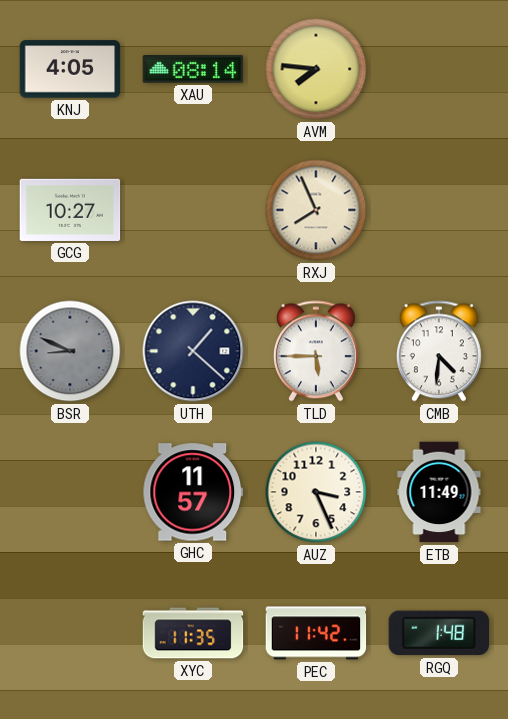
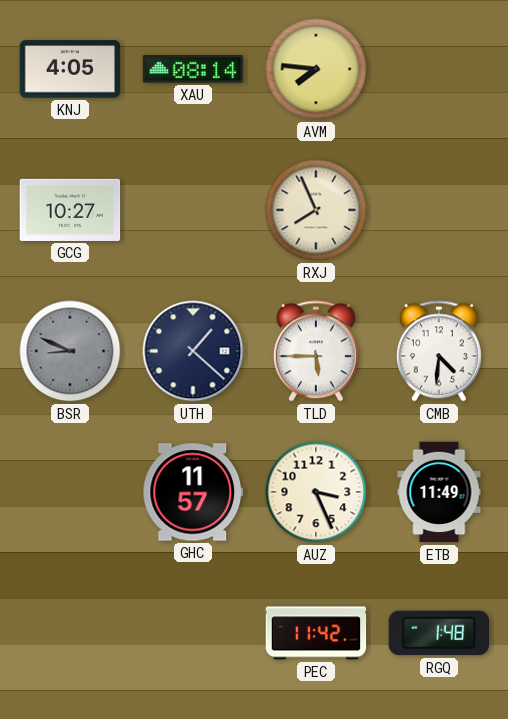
XYC: 11:35 -> none (193, 633)
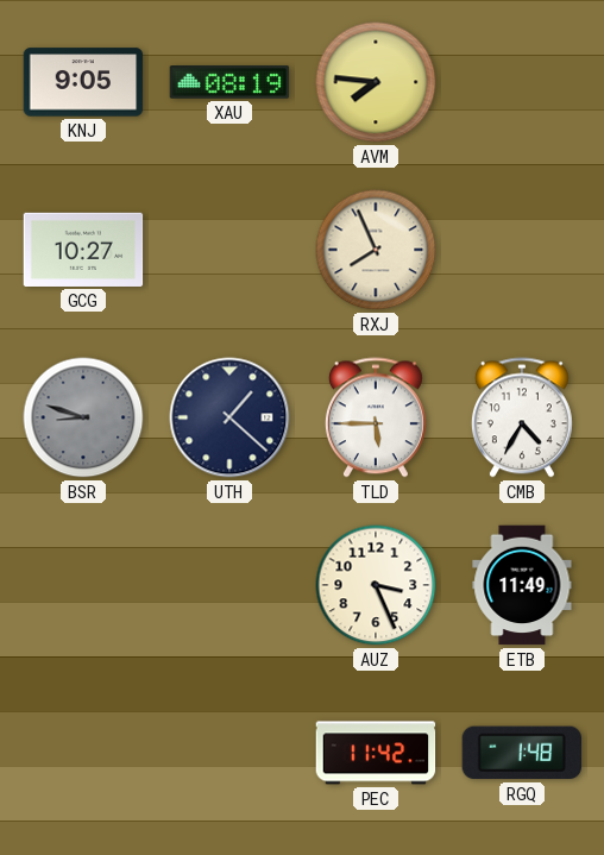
KNJ: 4:05 -> 9:05 (83, 82)
XAU: 08:14 -> 08:19 (229, 83)
BSR: 8:49 -> 8:48 (83, 417)
CMB: 4:31 -> 4:35 (522, 417)
GHC: 11:57 -> none (193, 492)
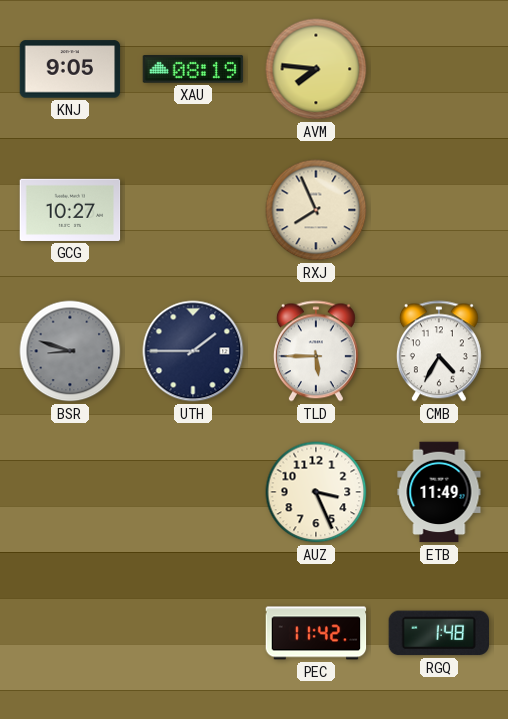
UTH: 1:22 -> 1:45 (193, 351)
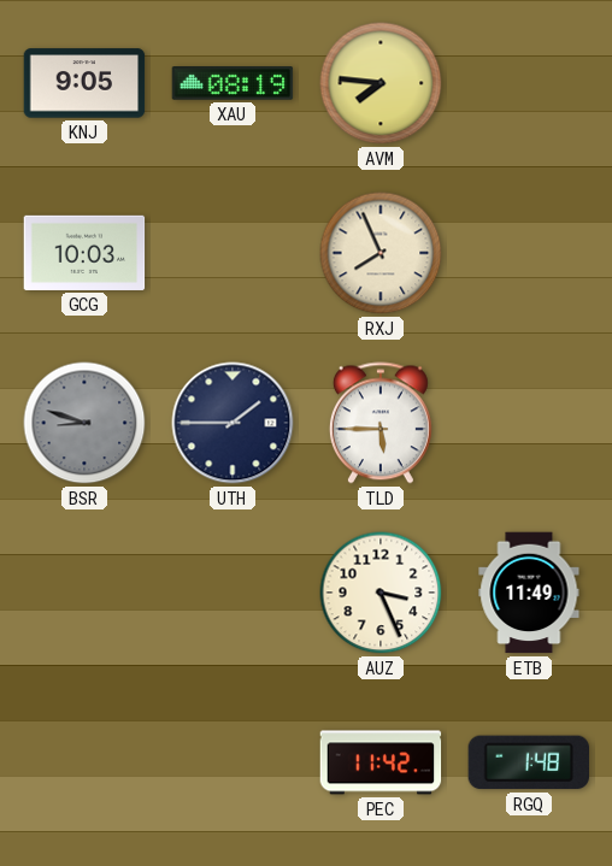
GCG: 10:27 -> 10:03 (84, 253)
CMB: 4:35 -> none (439, 351)
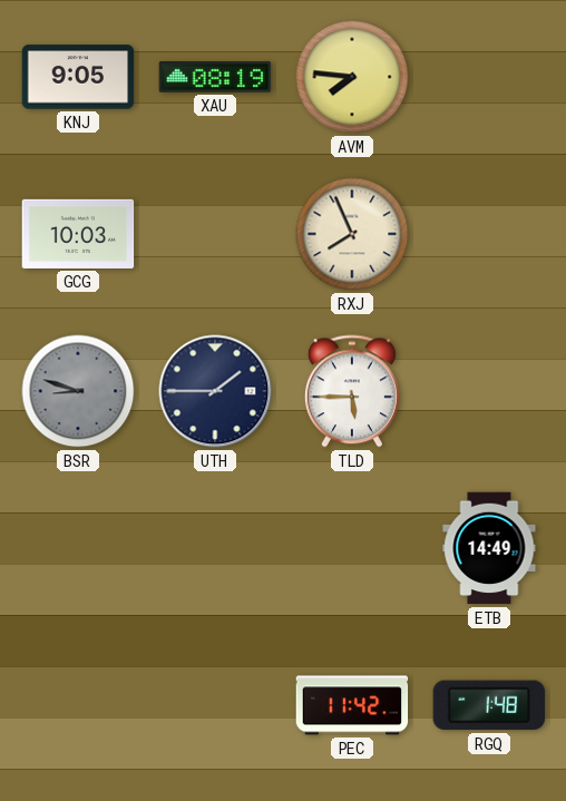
AUZ: 3:26 -> none (381, 593)
ETB: 11:49 -> 14:49 (489, 548)
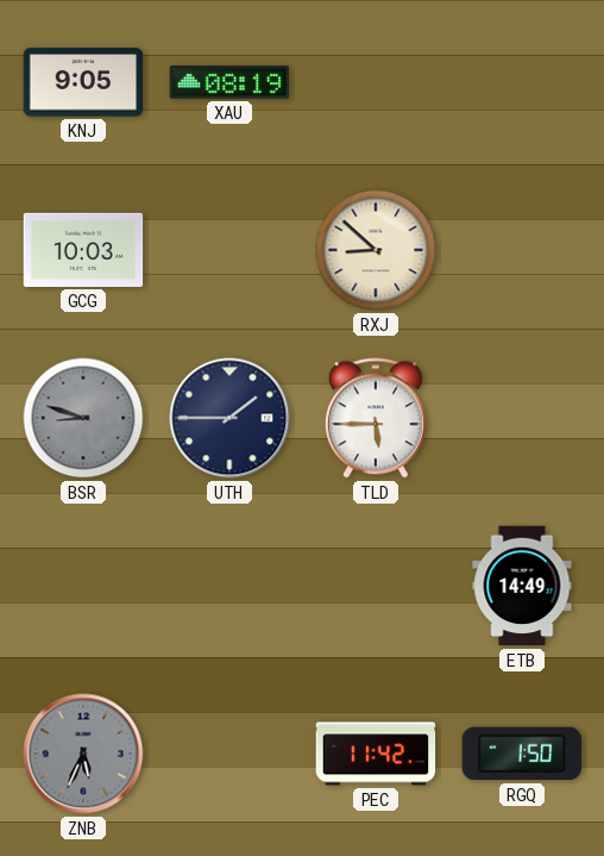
AVM: 7:46 -> none (352, 77)
RXJ: 7:56 -> 8:52 (376, 250)
ZNB: none -> 5:34 (83, 754)
RGQ: 1:48 -> 1:50 (522, 754)
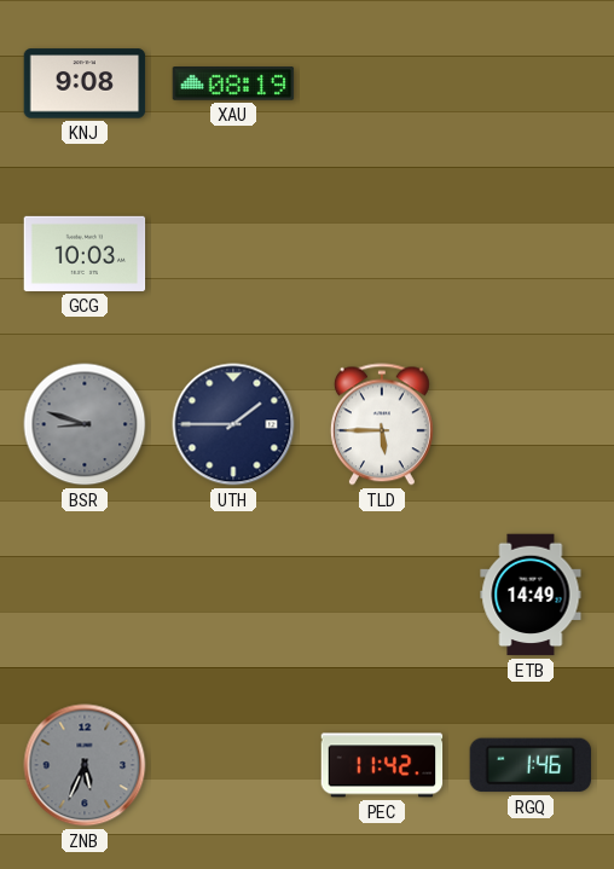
KNJ: 9:05 -> 9:08 (85, 83)
RXJ: 8:52 -> none (376, 250)
RGQ: 1:50 -> 1:46 (531, 765)
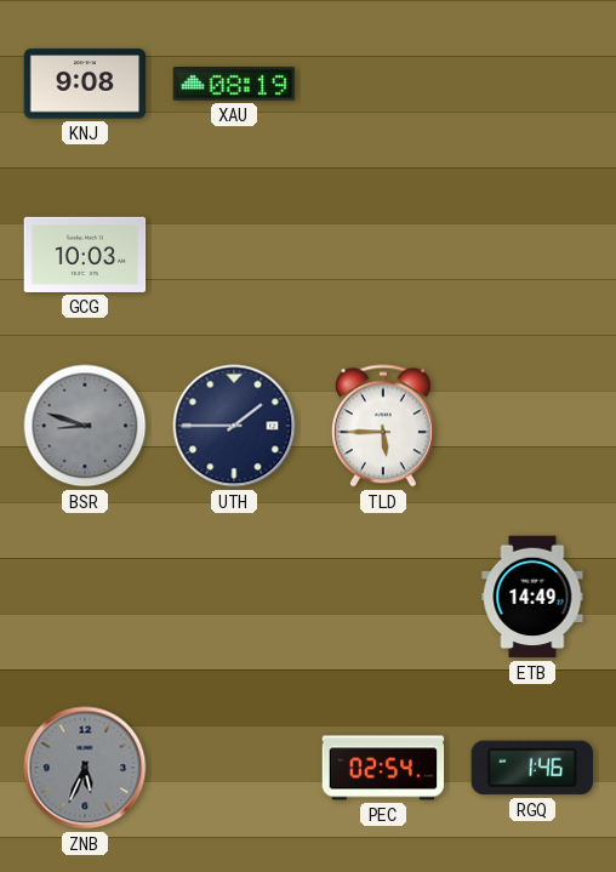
PEC: 11:42 -> 02:54 (383, 768)
